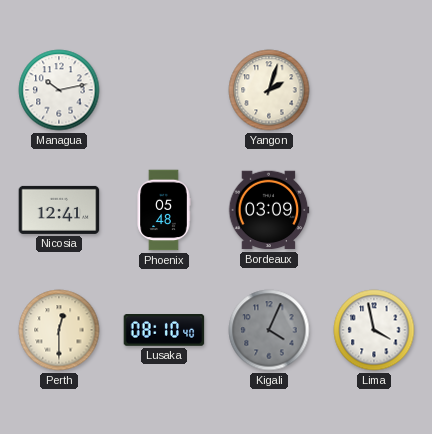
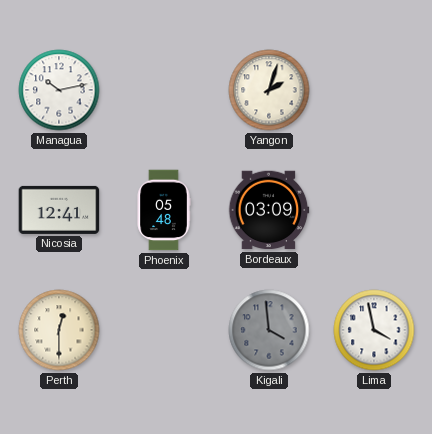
Lusaka: 08:10 -> none (164, 330)
Kigali: 4:04 -> 3:59 (269, 330)
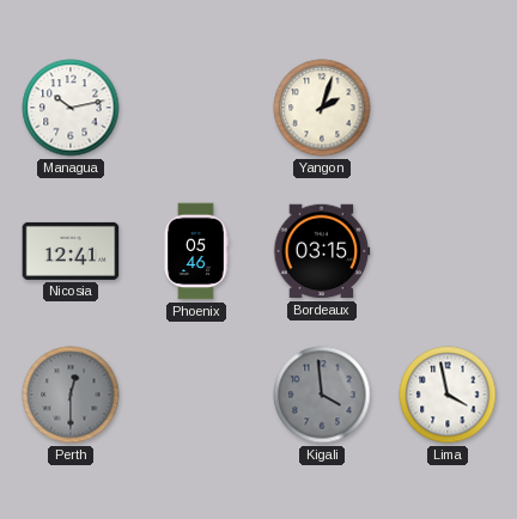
Phoenix: 05:48 -> 05:46 (196, 251)
Bordeaux: 03:09 -> 03:15 (322, 251)
Perth dial: cream -> grey (71, 395)
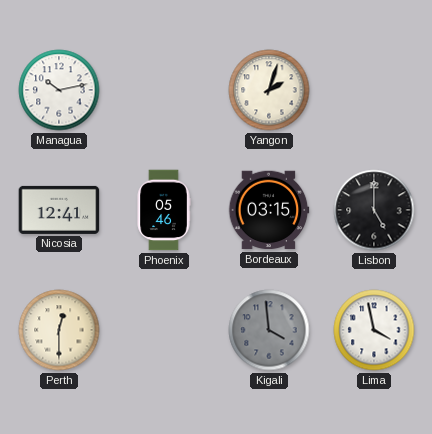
Lisbon: none -> 5:00 (374, 210)
Perth dial: grey -> cream (59, 330)
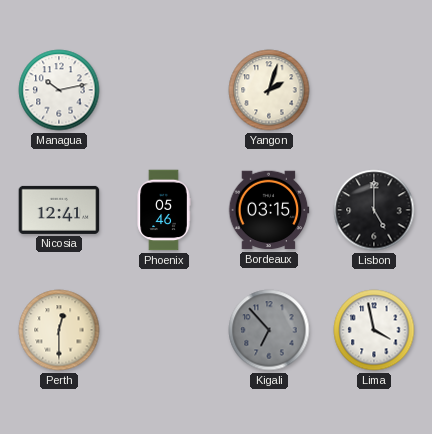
Kigali: 3:59 -> 6:53 (269, 330)
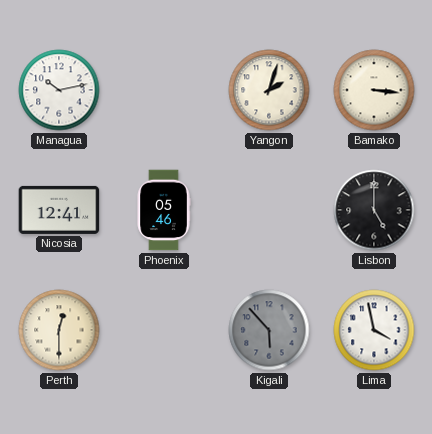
Bamako: none -> 3:16 (374, 90)
Bordeaux: 03:15 -> none (269, 210)
Kigali: 6:53 -> 5:53 (269, 330)
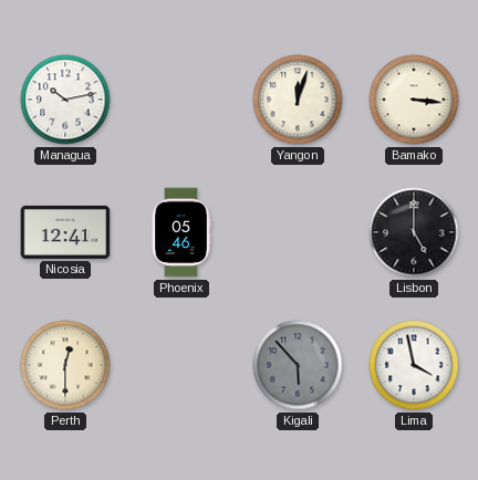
Yangon: 2:03 -> 12:03 (298, 100)
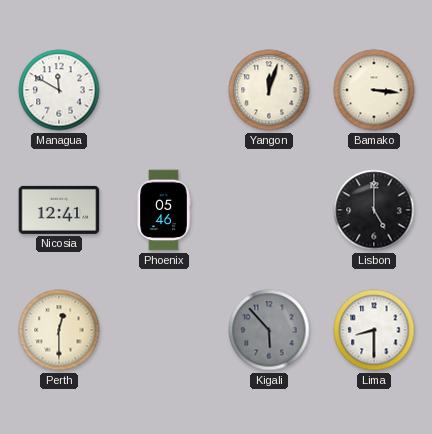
Managua: 10:13 -> 11:50 (59, 90)
Lima: 3:58 -> 8:30 (374, 330)
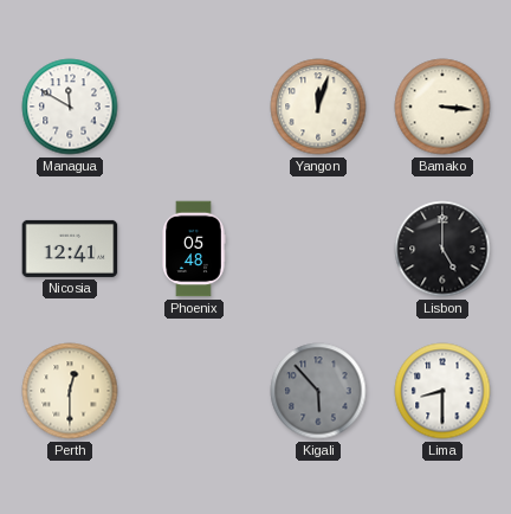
Phoenix: 05:46 -> 05:48 (194, 249)
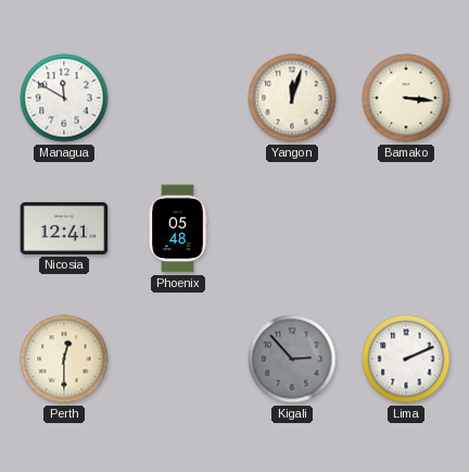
Lisbon: 5:00 -> none (442, 249)
Kigali: 5:53 -> 2:53 (292, 359)
Lima: 8:30 -> 2:11 (406, 359)
